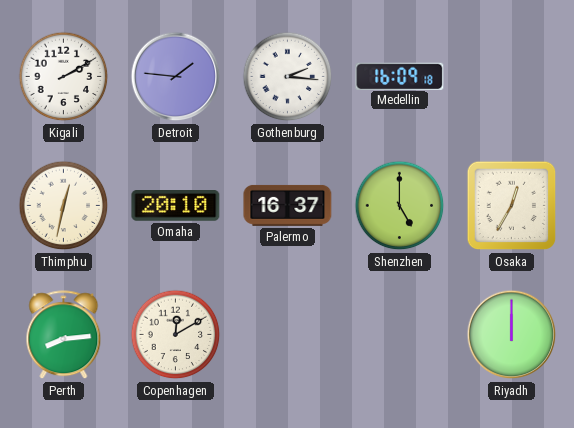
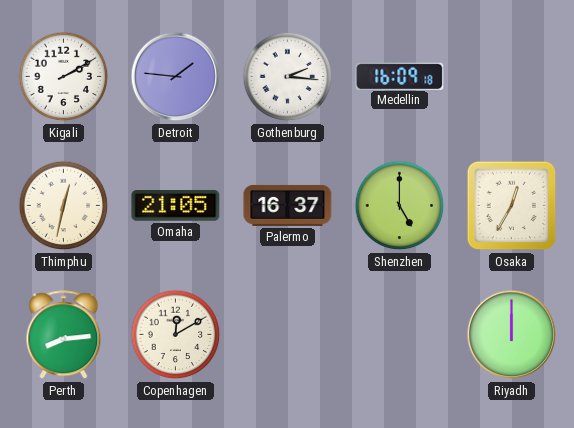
Omaha: 20:10 -> 21:05 (176, 206)
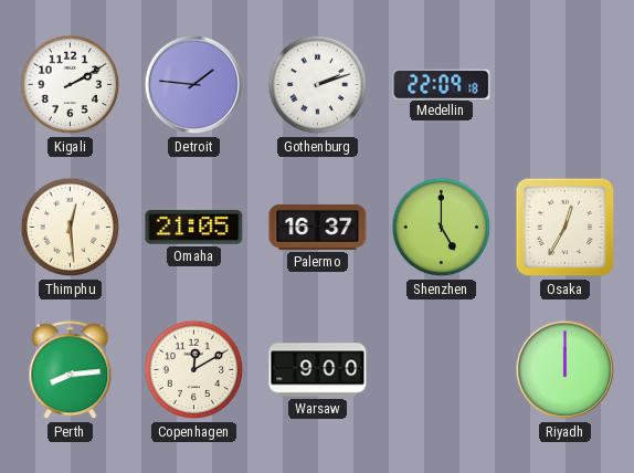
Gothenburg: 2:16 -> 2:12 (318, 85)
Medellin: 16:09 -> 22:09 (442, 84)
Thimphu: 12:32 -> 12:29 (71, 228)
Warsaw: none -> 9:00 (318, 370)
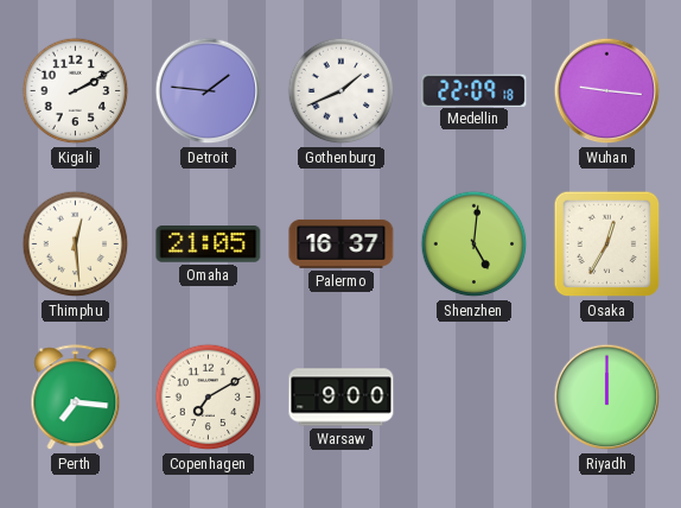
Gothenburg: 2:12 -> 1:41 (342, 91)
Wuhan: none -> 9:16 (607, 91)
Shenzhen: 5:00 -> 5:01 (475, 245)
Perth: 8:14 -> 7:16 (76, 398)
Copenhagen: 12:10 -> 7:10 (209, 398)
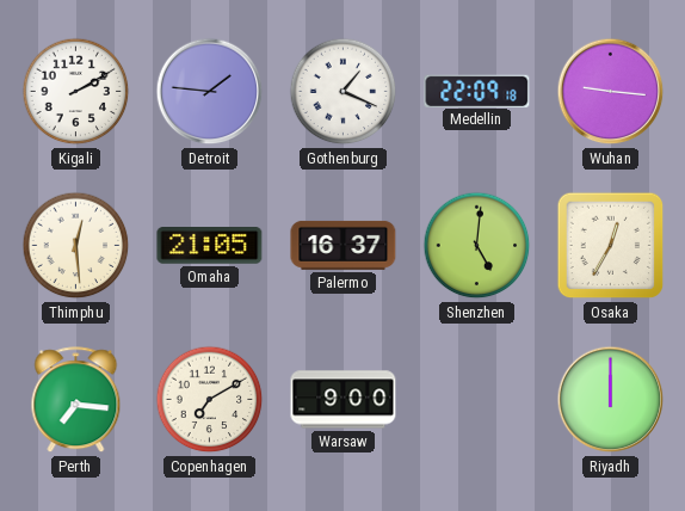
Gothenburg: 1:41 -> 1:19 (344, 92)
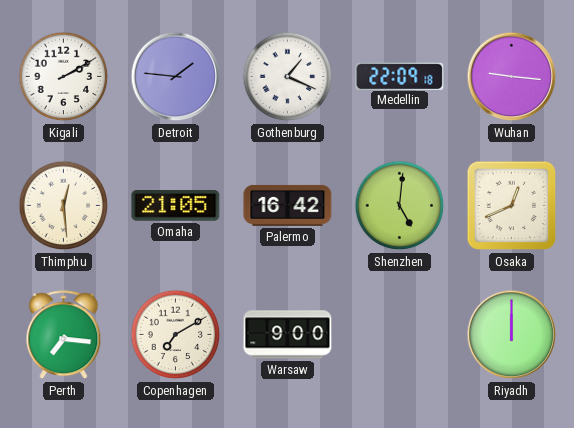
Palermo: 16:37 -> 16:42 (288, 205)
Osaka: 12:35 -> 12:41 (512, 206)
